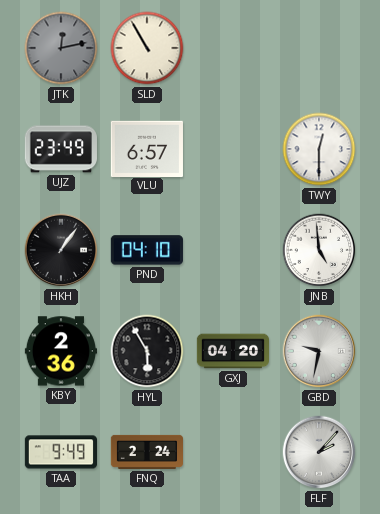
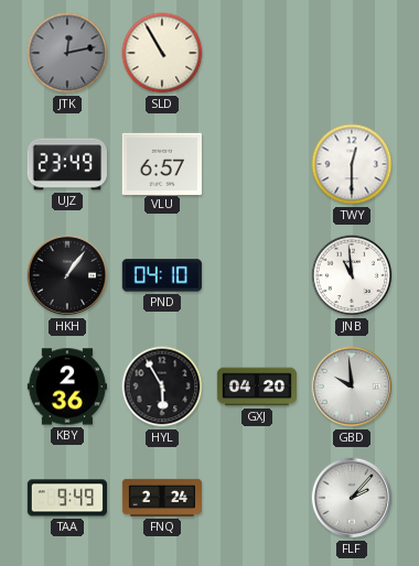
JNB: 4:59 -> 10:59 (352, 275)
GBD: 9:32 -> 9:59 (352, 387)
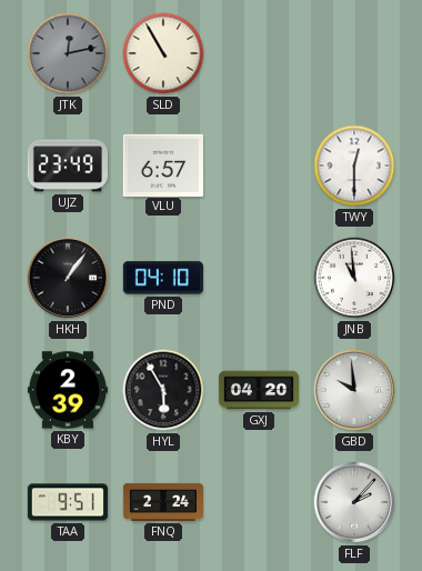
KBY: 2:36 -> 2:39 (67, 390)
TAA: 9:49 -> 9:51 (67, 502)
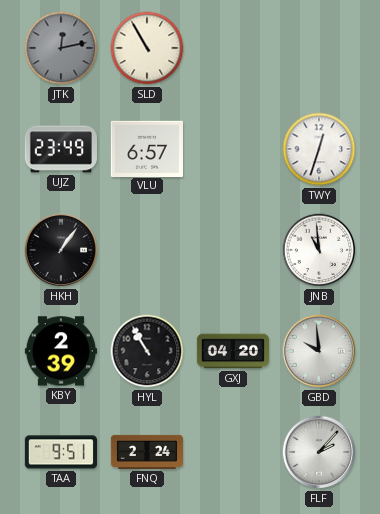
TWY: 12:30 -> 12:33 (319, 149)
PND: 04:10 -> none (163, 278)
HYL: 5:55 -> 10:55 (147, 351)
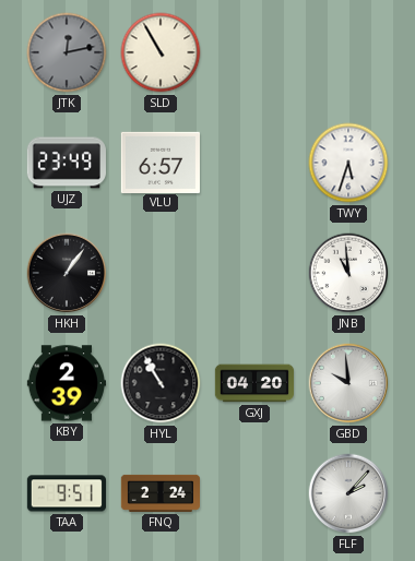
TWY: 12:33 -> 5:33 (348, 163)
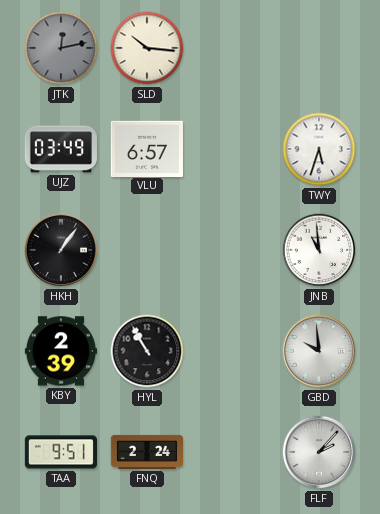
SLD: 10:55 -> 10:16 (147, 48)
UJZ: 23:49 -> 03:49 (60, 149)
GXJ: 04:20 -> none (253, 383)
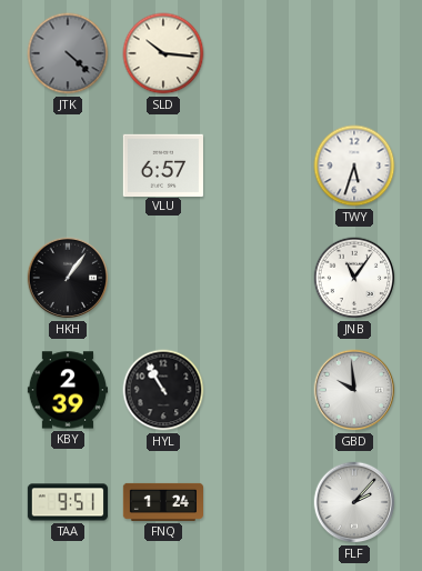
JTK: 12:13 -> 4:22 (68, 53)
UJZ: 03:49 -> none (60, 149)
JNB: 10:59 -> 11:06 (354, 278)
FNQ: 2:24 -> 1:24 (162, 502)
